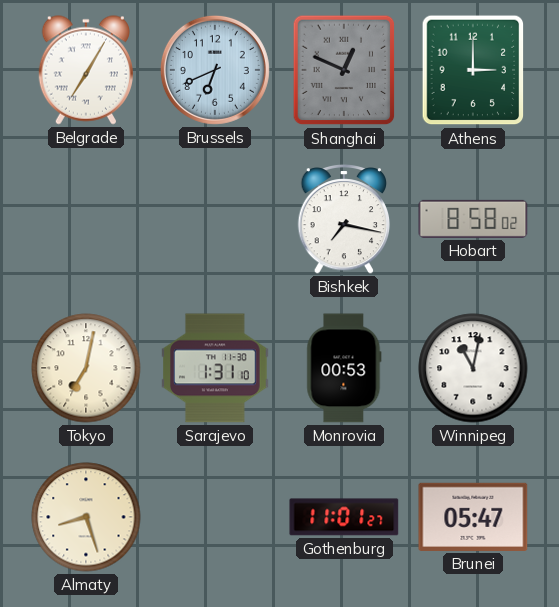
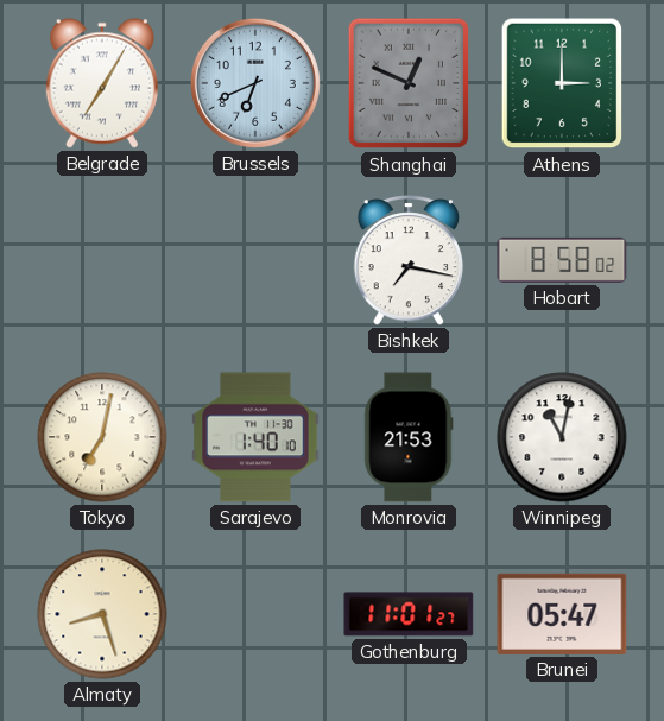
Sarajevo: 1:31 -> 1:40 (255, 437)
Monrovia: 00:53 -> 21:53 (409, 437)
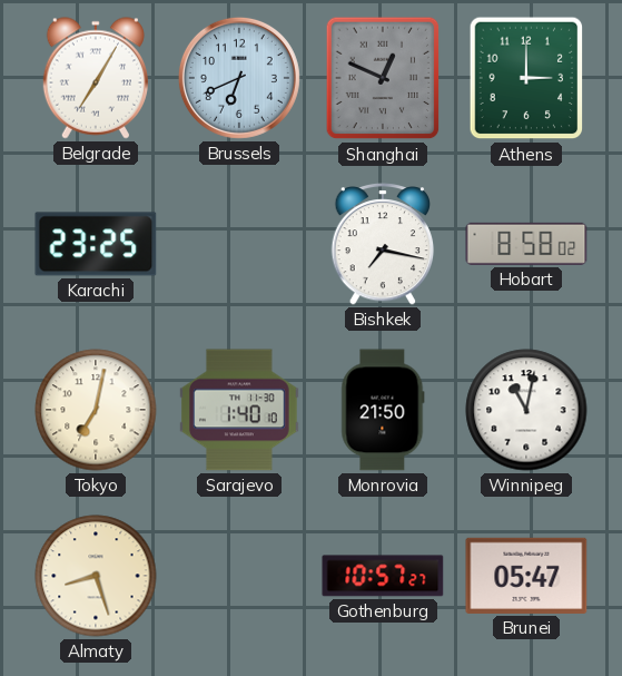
Karachi: none -> 23:25 (96, 244)
Monrovia: 21:53 -> 21:50 (383, 410)
Gothenburg: 11:01 -> 10:57 (383, 576)
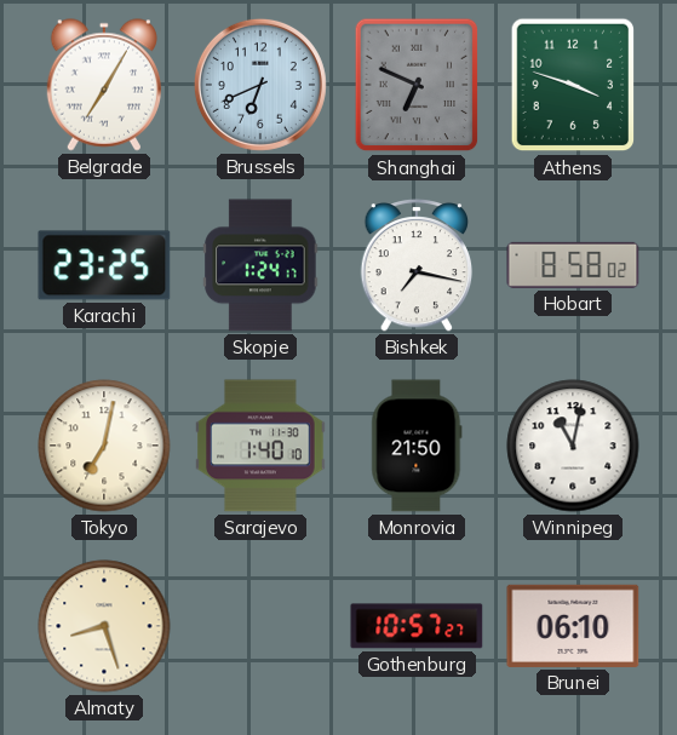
Shanghai: 12:49 -> 6:49 (417, 85)
Athens: 3:00 -> 3:48 (573, 85)
Skopje: none -> 1:24 (260, 265)
Brunei: 05:47 -> 06:10 (573, 626)
